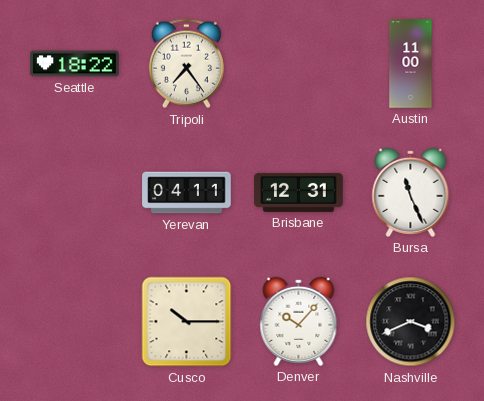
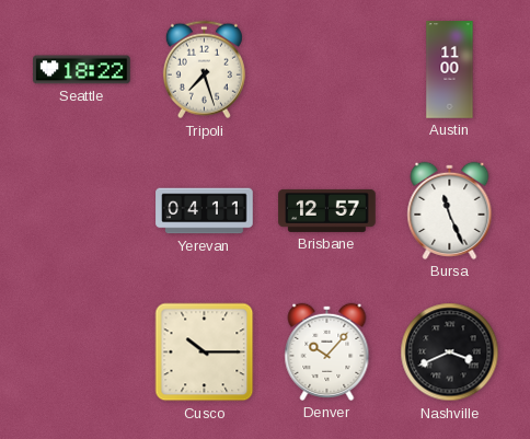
Tripoli: 7:24 -> 7:27 (204, 70)
Brisbane: 12:31 -> 12:57 (327, 210)
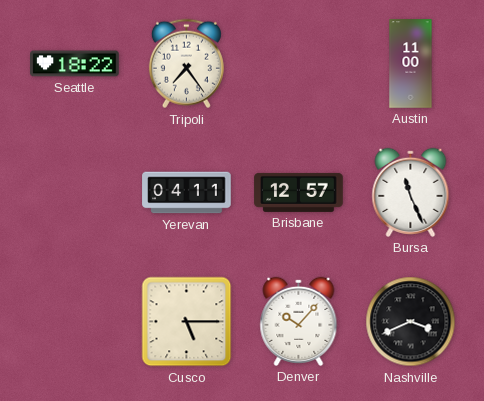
Tripoli: 7:27 -> 7:24 (186, 64)
Cusco: 10:15 -> 5:15 (187, 322)
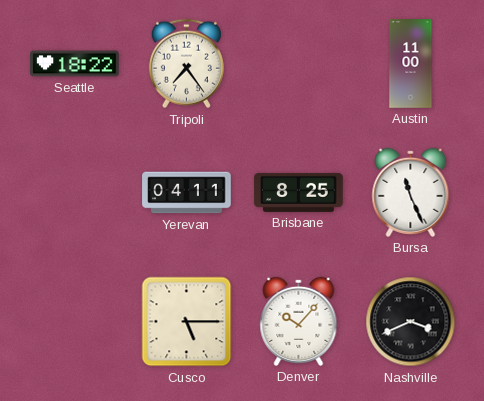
Brisbane: 12:57 -> 8:25 (299, 192)
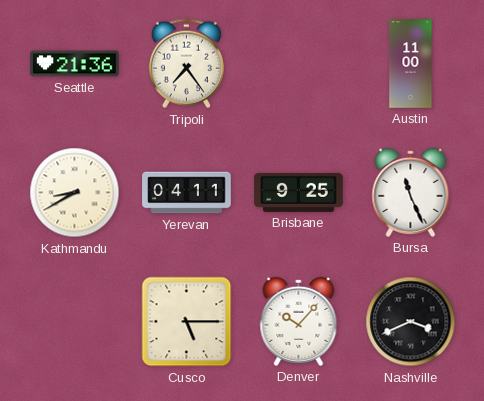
Seattle: 18:22 -> 21:36 (75, 64)
Kathmandu: none -> 8:40 (75, 193)
Brisbane: 8:25 -> 9:25 (299, 192)
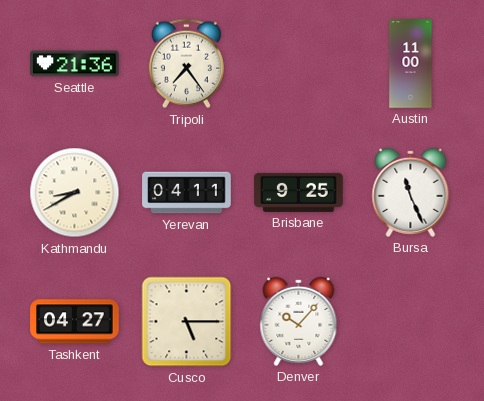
Tashkent: none -> 04:27 (75, 322)
Nashville: 3:41 -> none (411, 322)
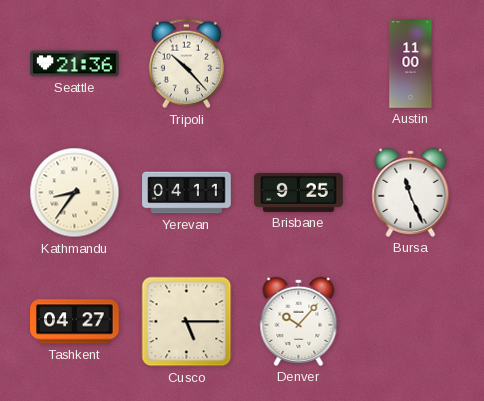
Tripoli: 7:24 -> 10:23 (186, 64)
Kathmandu: 8:40 -> 8:36 (75, 193)
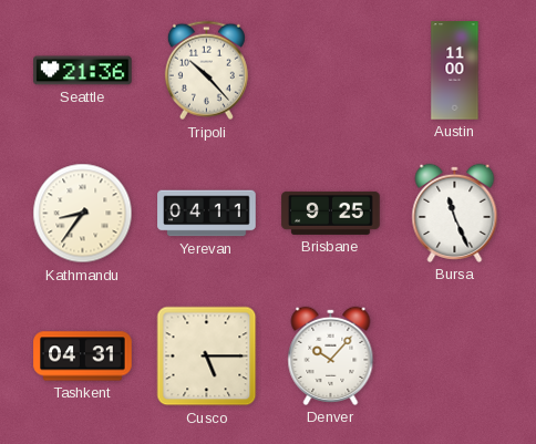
Tashkent: 04:27 -> 04:31 (83, 357)
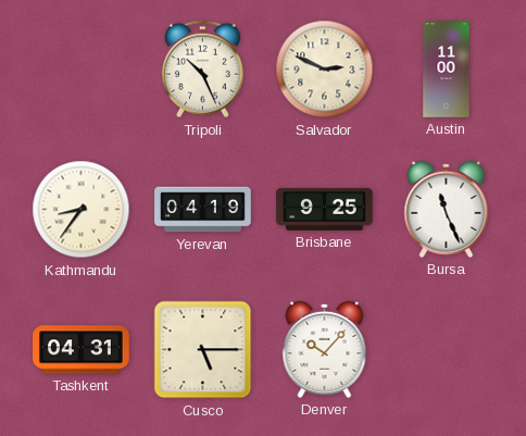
Seattle: 21:36 -> none (83, 71)
Tripoli: 10:23 -> 10:26 (202, 70)
Salvador: none -> 2:49 (325, 70)
Yerevan: 04:11 -> 04:19 (203, 210)
